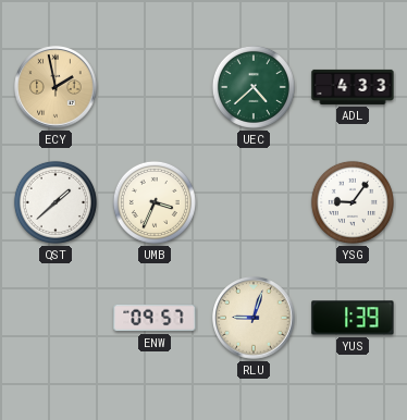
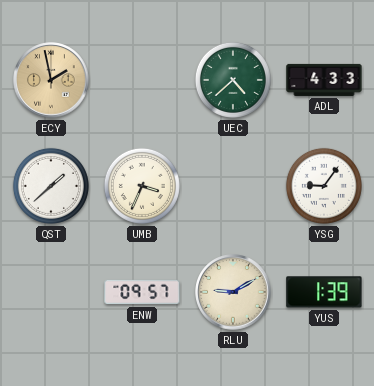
RLU: 9:03 -> 9:10 (233, 292)
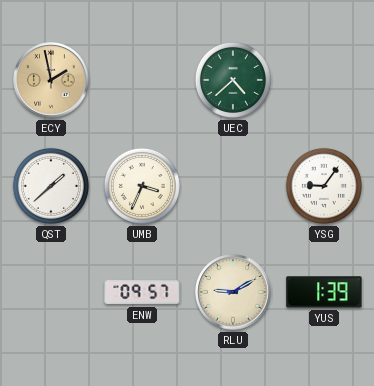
ADL: 4:33 -> none (324, 80)
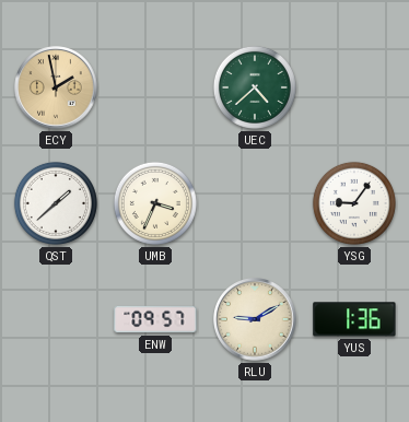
YUS: 1:39 -> 1:36 (354, 319)
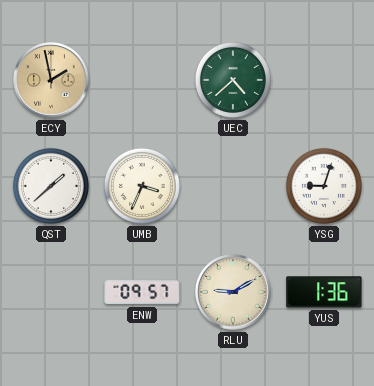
YSG: 9:06 -> 9:03 (324, 186)
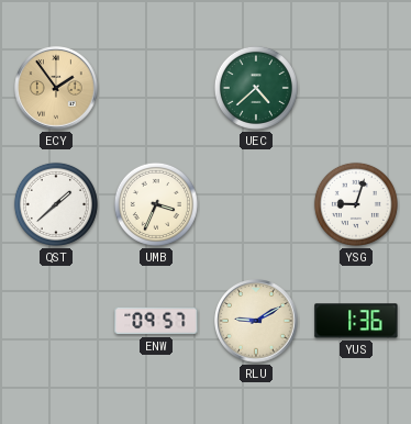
ECY: 1:58 -> 1:54 (56, 88)
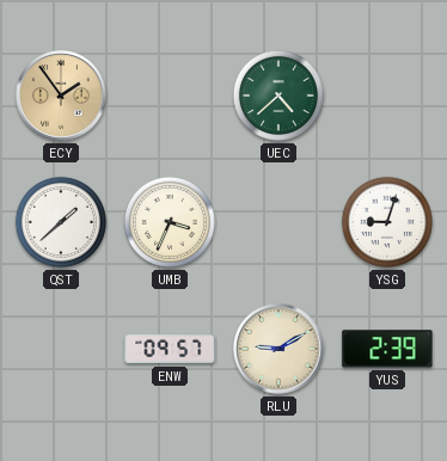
YUS: 1:36 -> 2:39 (387, 349)
